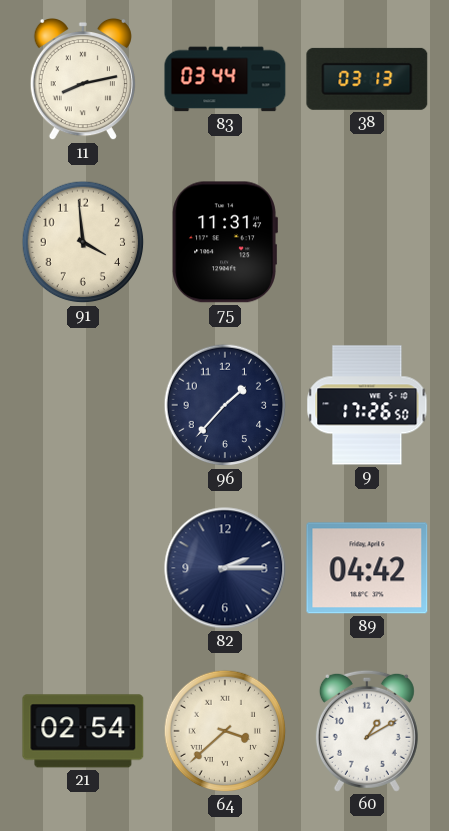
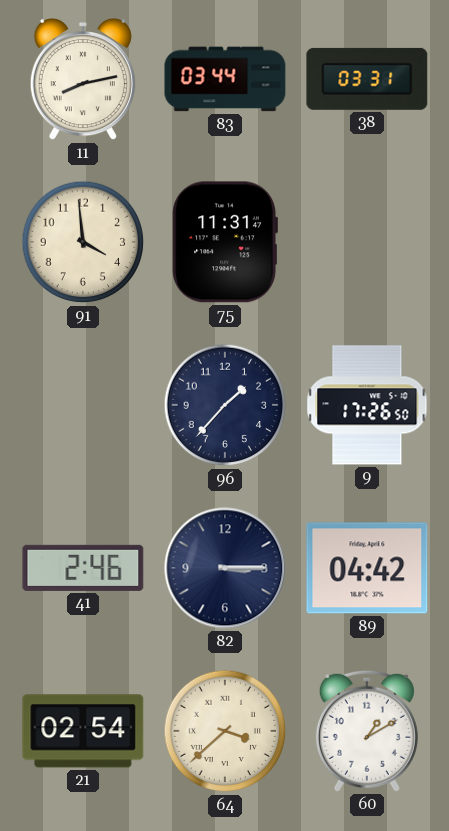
38: 03:13 -> 03:31 (367, 79)
41: none -> 2:46 (83, 568)
82: 2:15 -> 3:15 (225, 568)
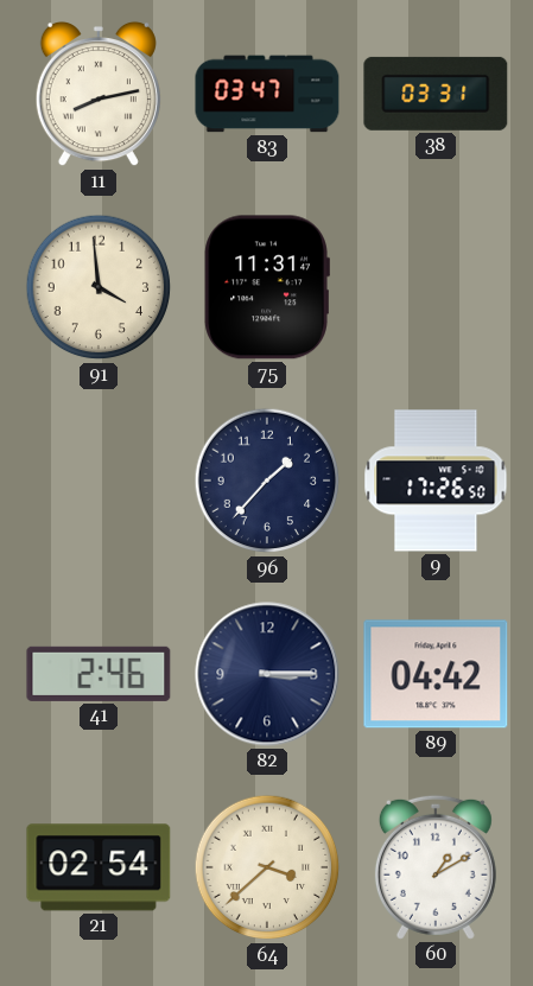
83: 03:44 -> 03:47 (267, 94)
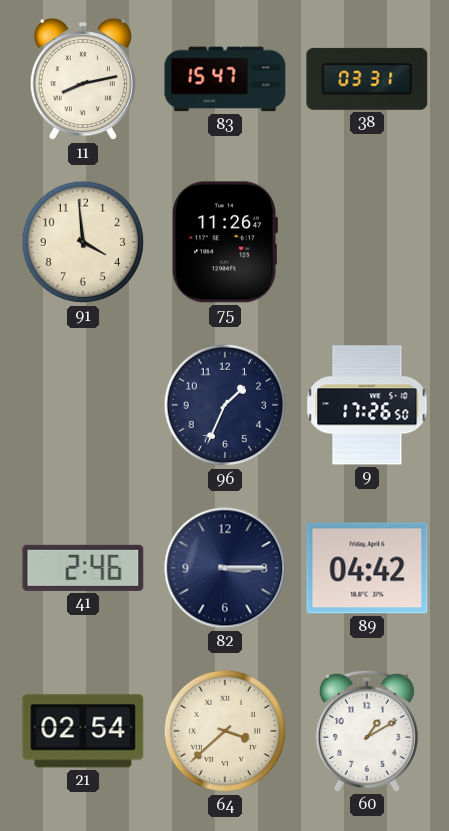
83: 03:47 -> 15:47 (225, 79)
75: 11:31 -> 11:26 (225, 242)
96: 1:37 -> 1:34 (225, 405)
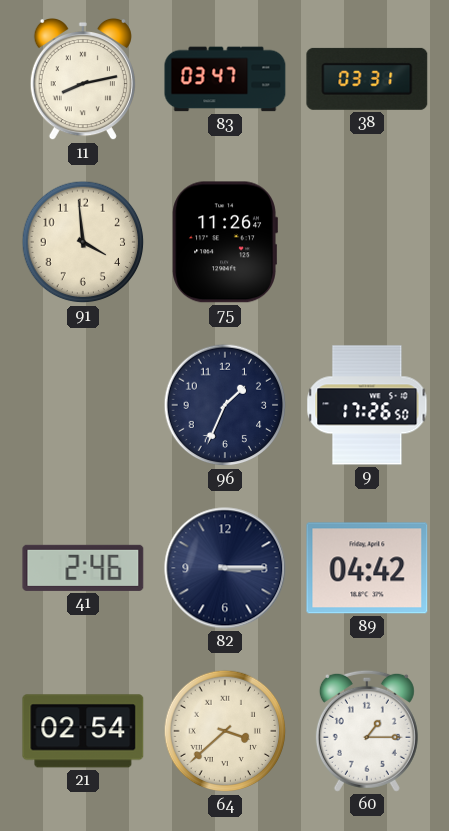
83: 15:47 -> 03:47 (225, 79)
60: 1:10 -> 1:15 (367, 731)
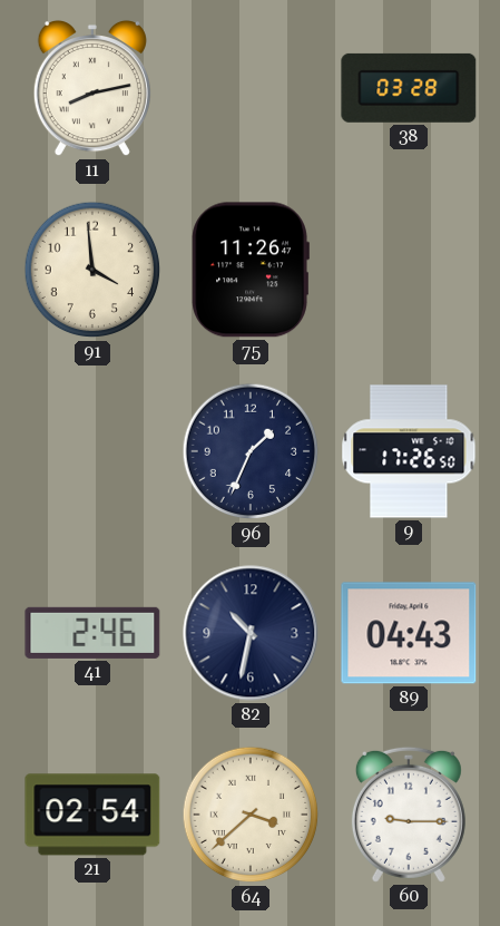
83: 03:47 -> none (225, 79)
38: 03:31 -> 03:28 (409, 88)
82: 3:15 -> 10:32 (251, 633)
89: 04:42 -> 04:43 (409, 633)
60: 1:15 -> 9:15 (409, 815)
